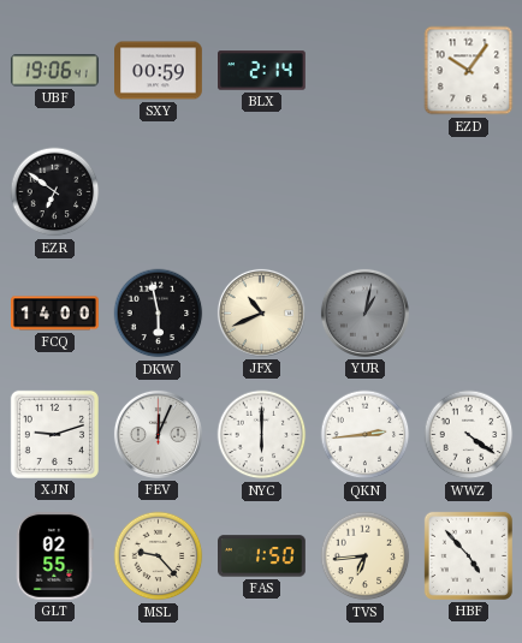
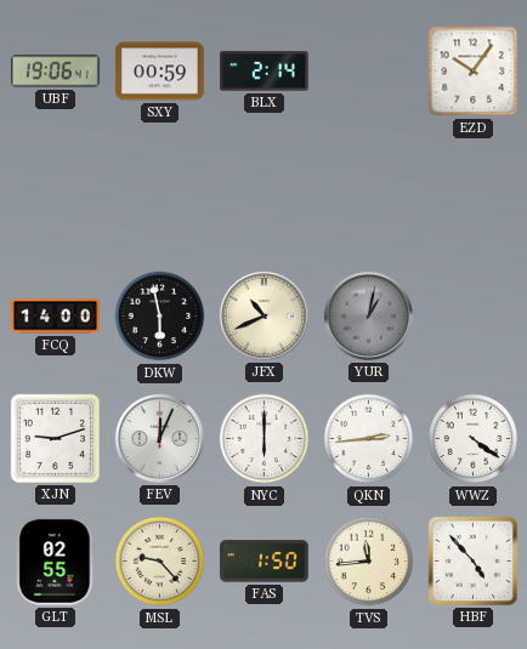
EZR: 6:51 -> none (55, 192)
TVS: 6:44 -> 11:44 (369, 562)
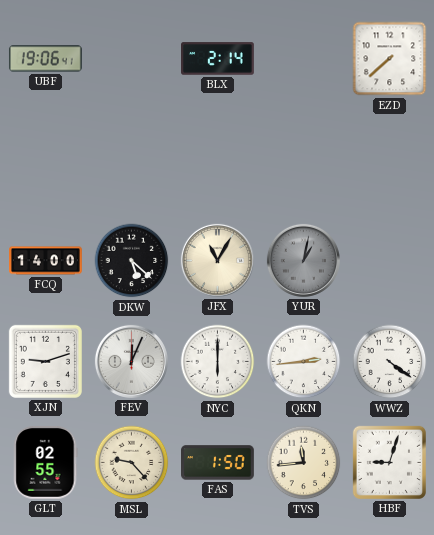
SXY: 00:59 -> none (160, 72)
EZD: 10:06 -> 7:38 (390, 59)
DKW: 5:58 -> 5:22 (132, 261)
JFX: 10:41 -> 11:05 (217, 260)
HBF: 4:53 -> 9:03 (389, 462)
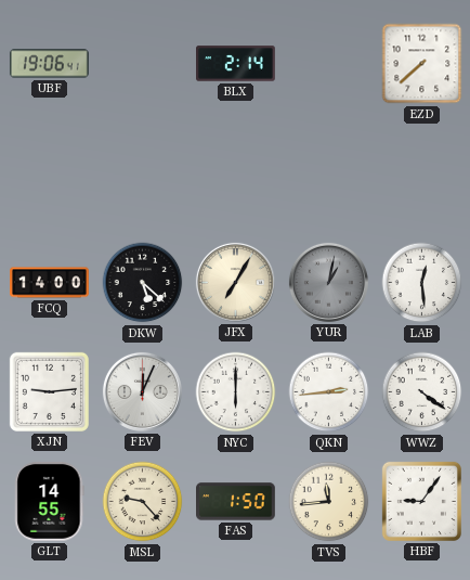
JFX: 11:05 -> 7:05 (235, 282)
LAB: none -> 12:29 (422, 283)
XJN: 9:12 -> 9:14 (49, 391)
GLT: 02:55 -> 14:55 (50, 501)
HBF: 9:03 -> 9:06 (421, 501)
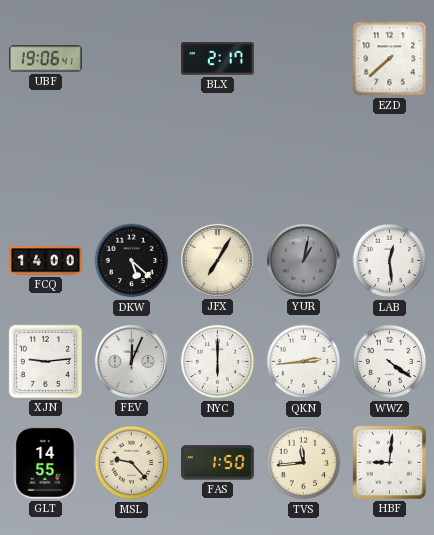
BLX: 2:14 -> 2:17 (218, 59)
HBF: 9:06 -> 9:01 (389, 462)
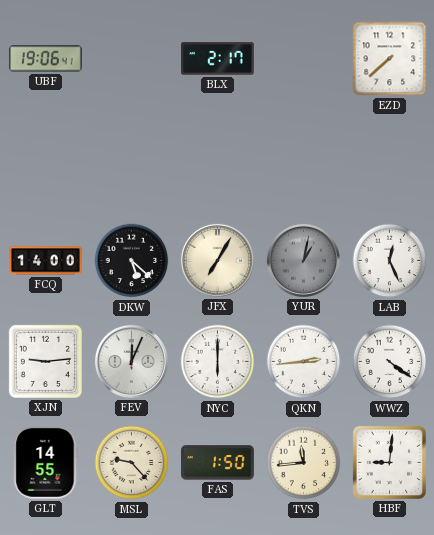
LAB: 12:29 -> 12:26 (390, 261)
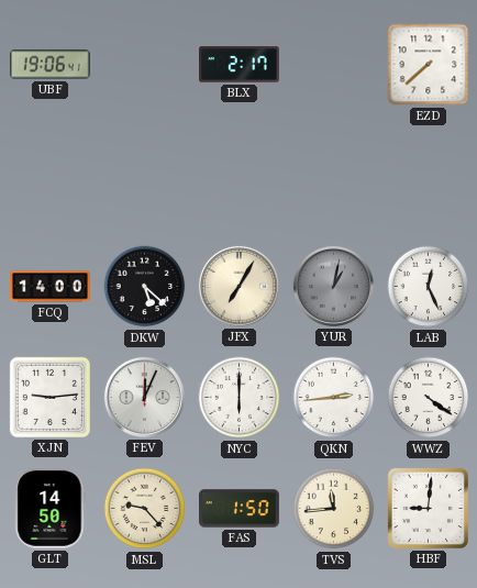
GLT: 14:55 -> 14:50 (51, 508)
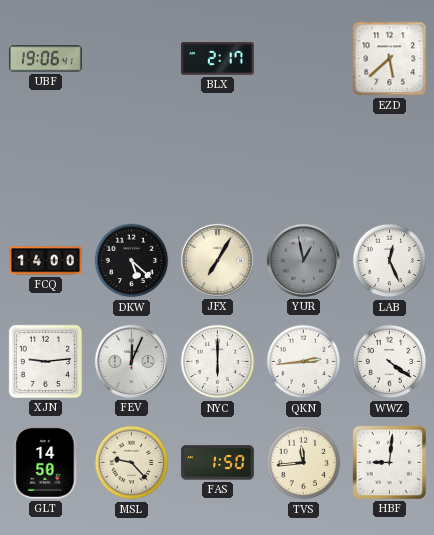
EZD: 7:38 -> 5:38 (390, 59)
YUR: 1:02 -> 12:58 (303, 260)
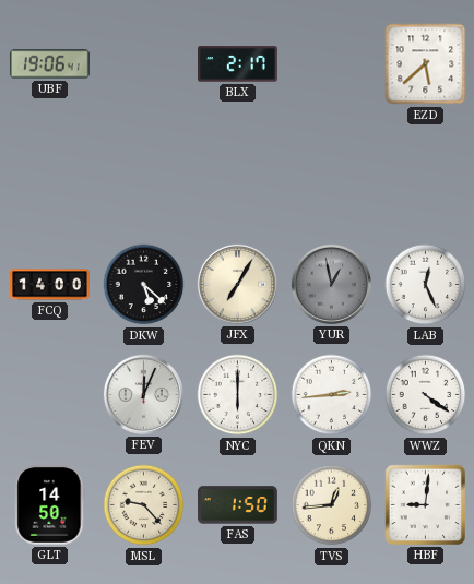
XJN: 9:14 -> none (45, 361)
TVS: 11:44 -> 12:44 (332, 505)
